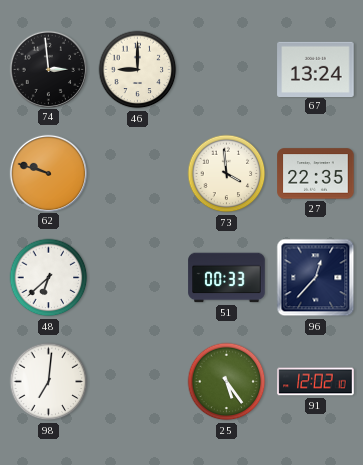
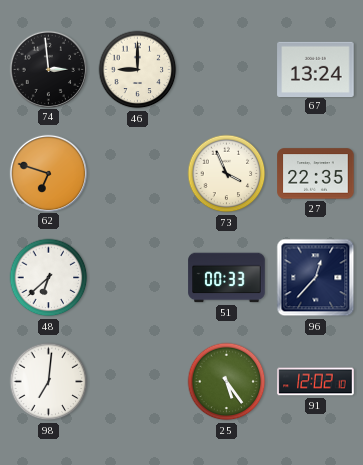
62: 9:48 -> 6:48 (48, 173)
73: 3:59 -> 3:56 (227, 174)
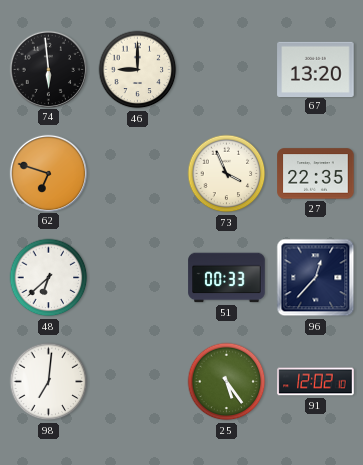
74: 2:59 -> 5:59 (48, 69)
67: 13:24 -> 13:20 (316, 69)
